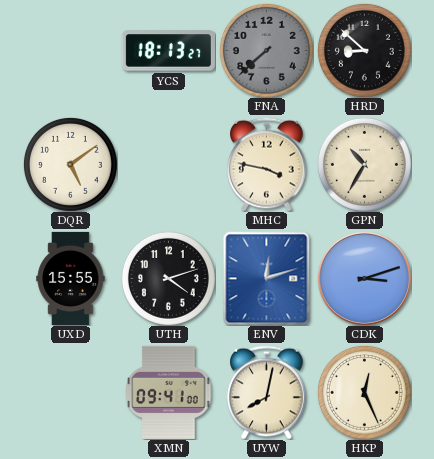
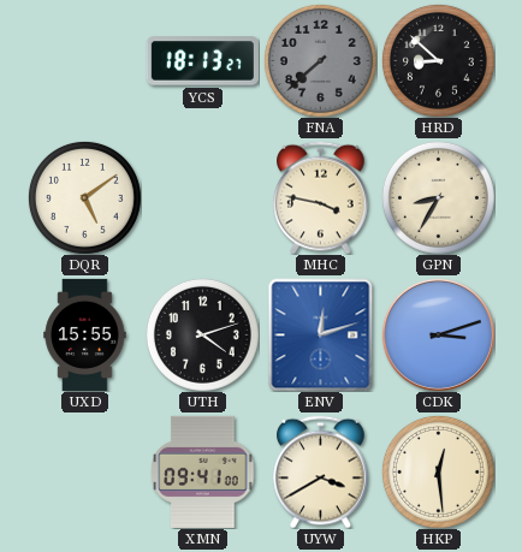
GPN: 10:35 -> 8:35 (438, 197)
UYW: 8:02 -> 3:40 (321, 471)
HKP: 12:26 -> 12:29 (438, 471)
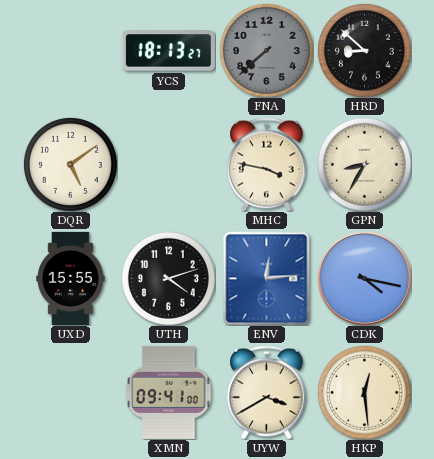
ENV: 12:12 -> 12:14 (267, 278)
CDK: 3:12 -> 4:17 (364, 278)
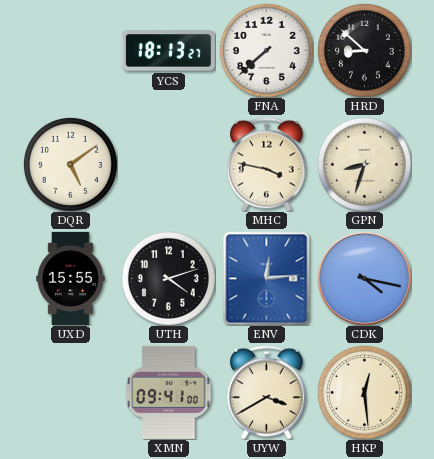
FNA dial: grey -> white (266, 50)
GPN: 8:35 -> 8:33 (364, 164)
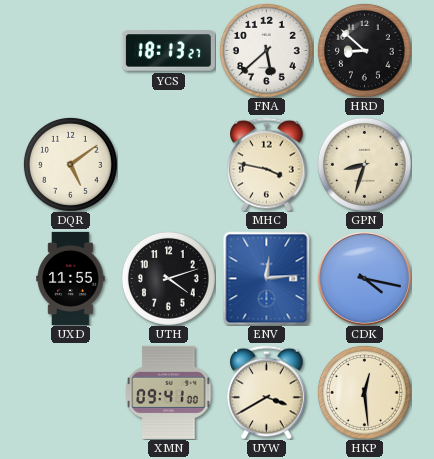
FNA: 7:38 -> 5:38 (266, 50)
UXD: 15:55 -> 11:55 (71, 278)
